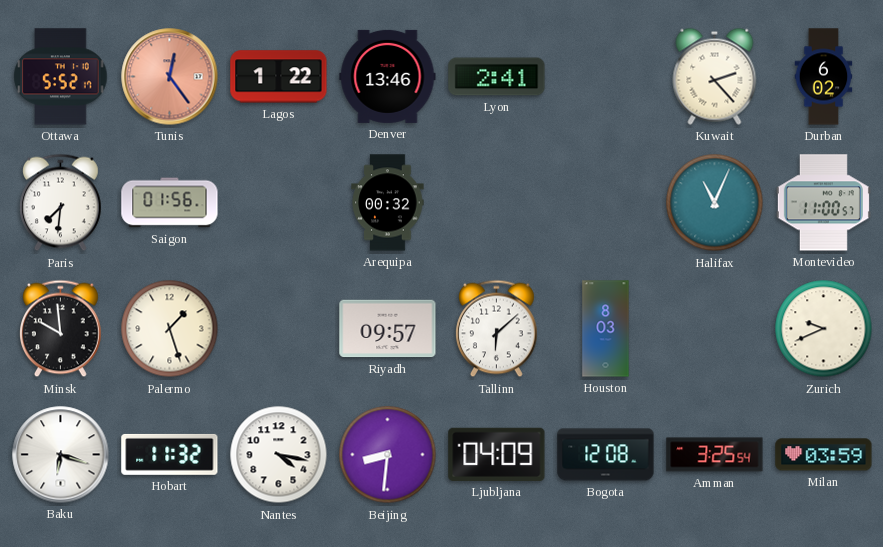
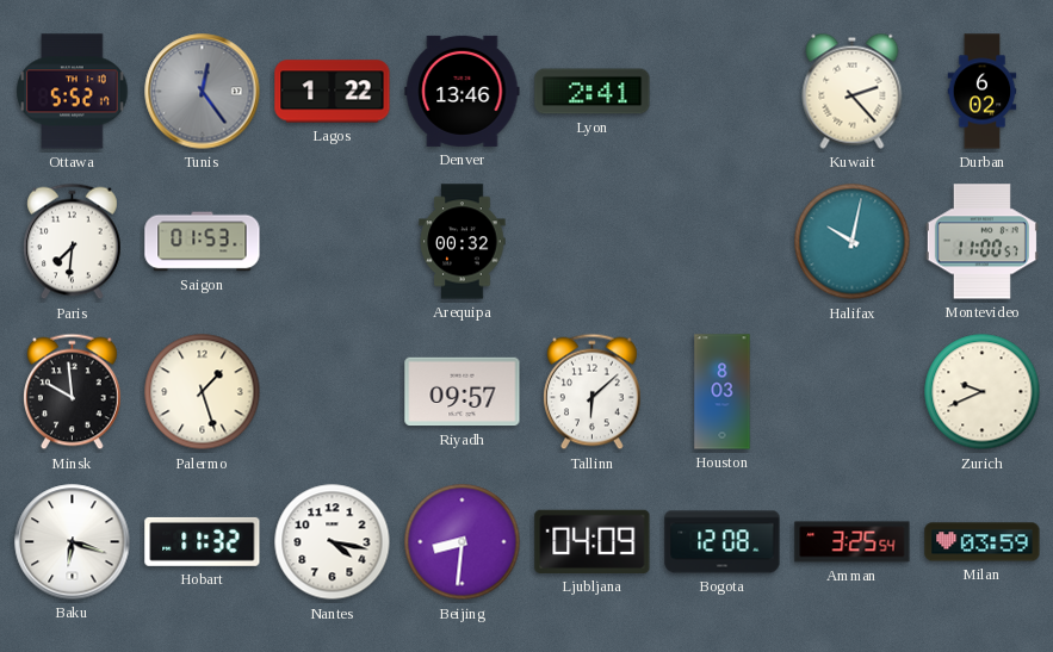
Tunis dial: salmon -> grey (203, 92)
Saigon: 01:56 -> 01:53 (203, 242)
Halifax: 11:04 -> 10:02 (853, 242)
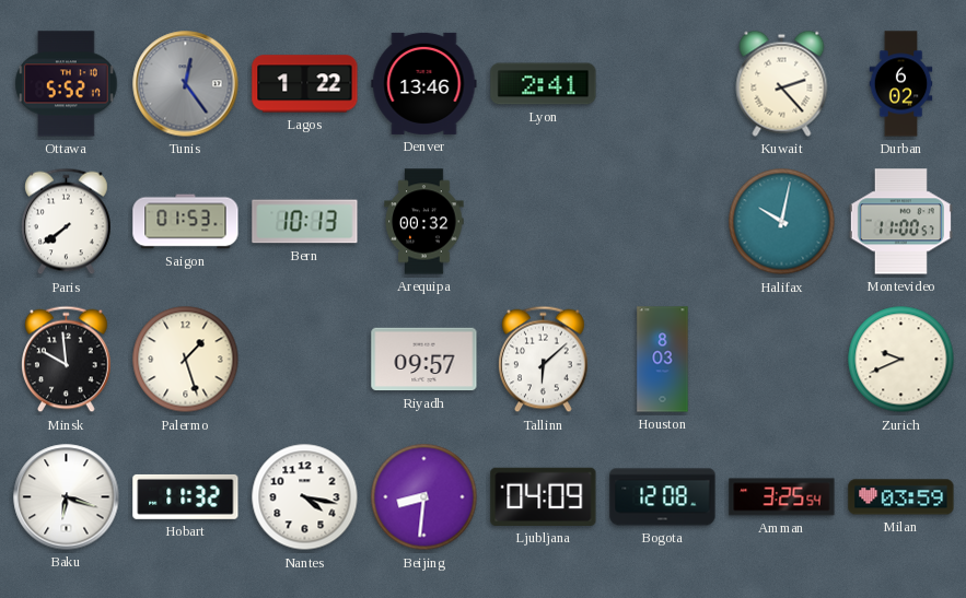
Paris: 7:31 -> 7:39 (67, 222)
Bern: none -> 10:13 (305, 222)
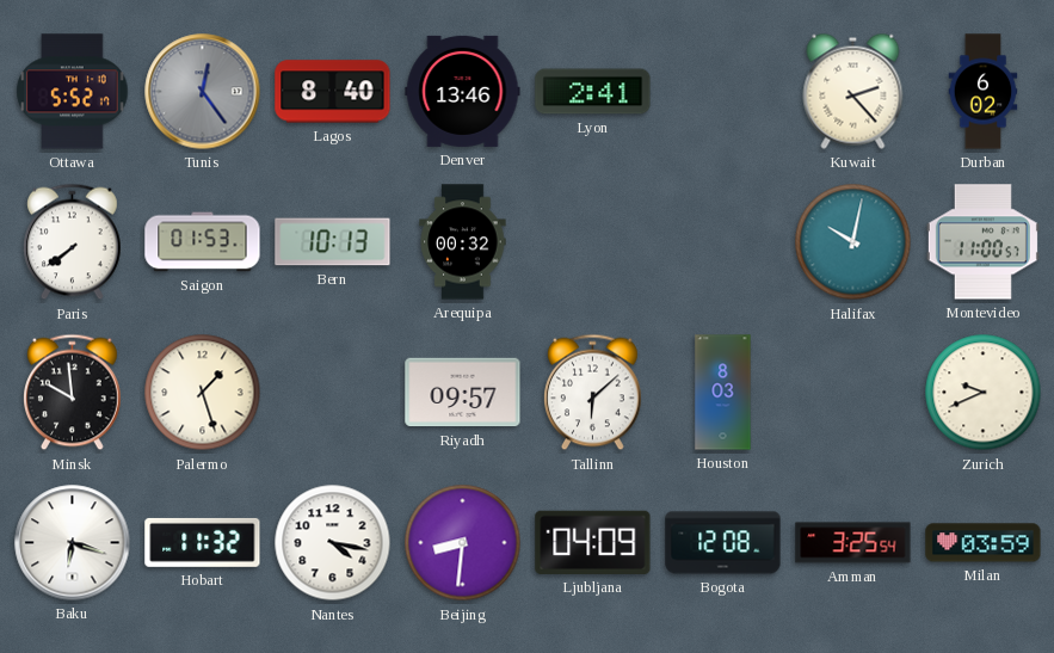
Lagos: 1:22 -> 8:40 (333, 92)
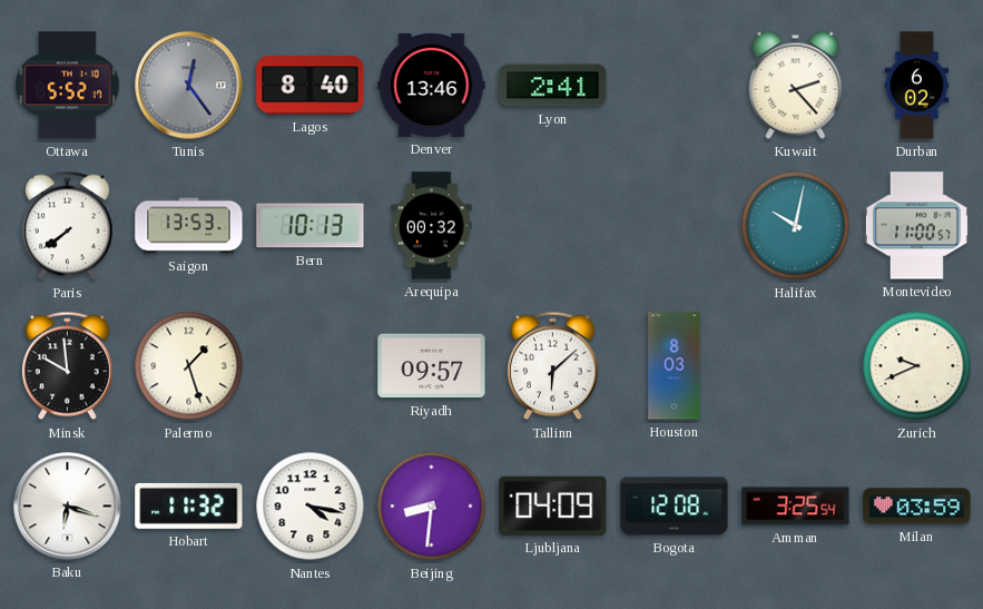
Saigon: 01:53 -> 13:53 (189, 226)
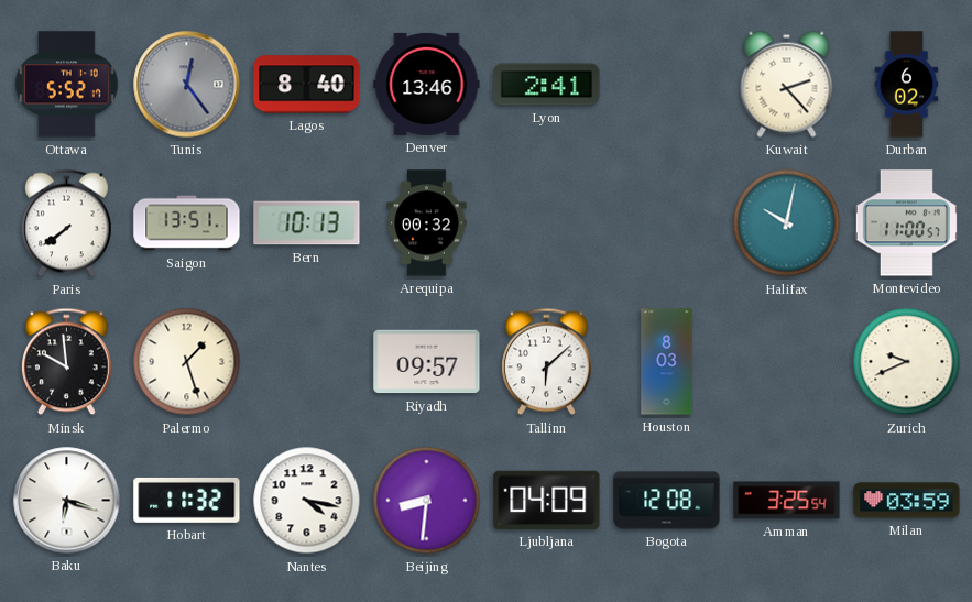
Saigon: 13:53 -> 13:51 (187, 223)
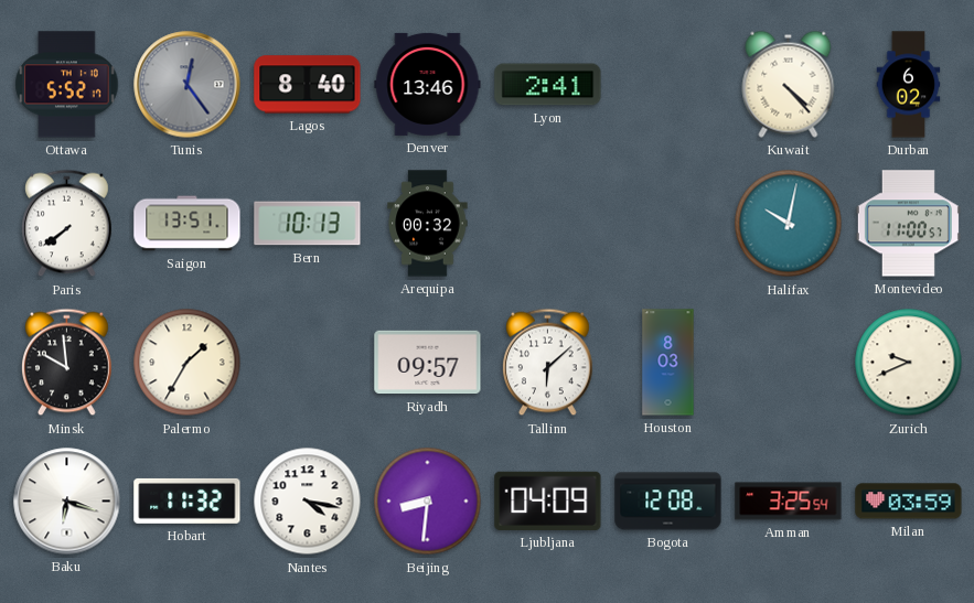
Kuwait: 2:23 -> 4:23 (789, 84)
Palermo: 1:27 -> 1:35 (188, 363)
